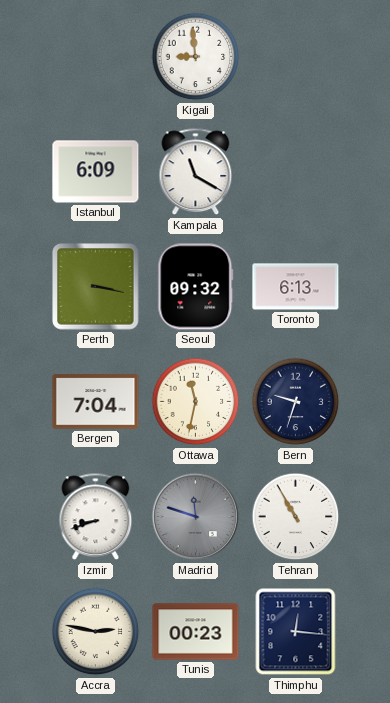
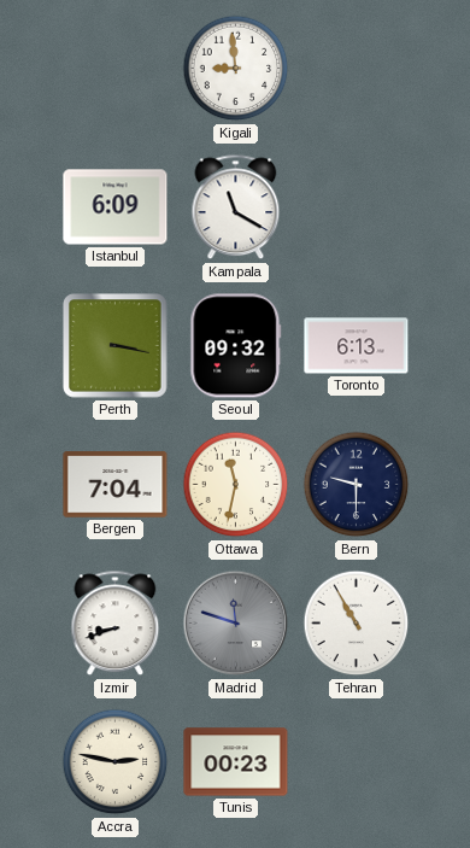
Bern: 9:33 -> 9:30 (357, 485)
Thimphu: 12:16 -> none (296, 632)
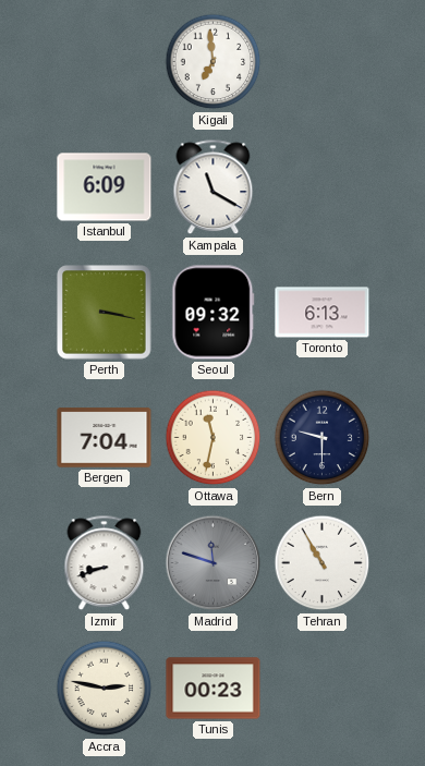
Kigali: 8:59 -> 6:59 (214, 62)
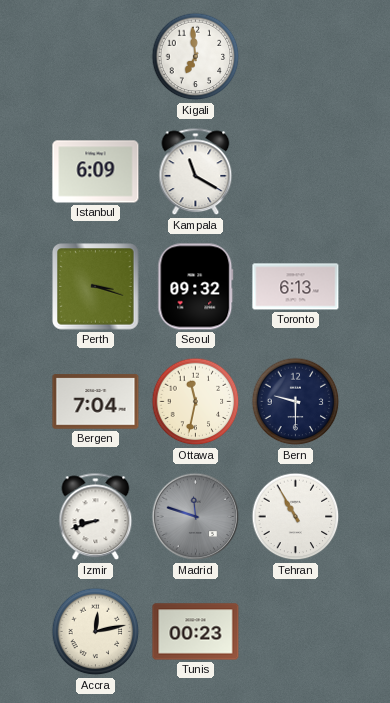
Perth: 3:17 -> 3:18 (96, 287)
Accra: 2:47 -> 12:13 (96, 632)
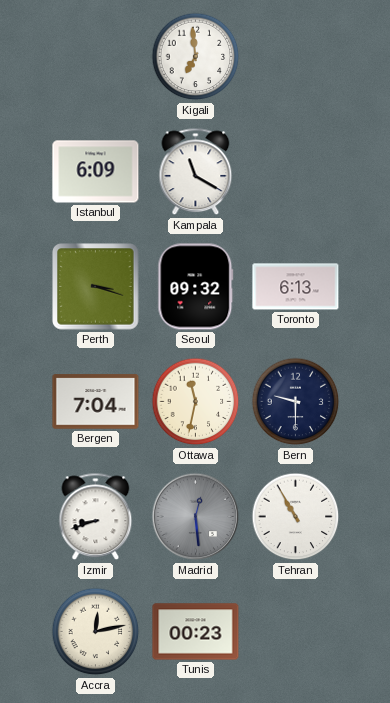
Madrid: 11:48 -> 12:29 (196, 517)
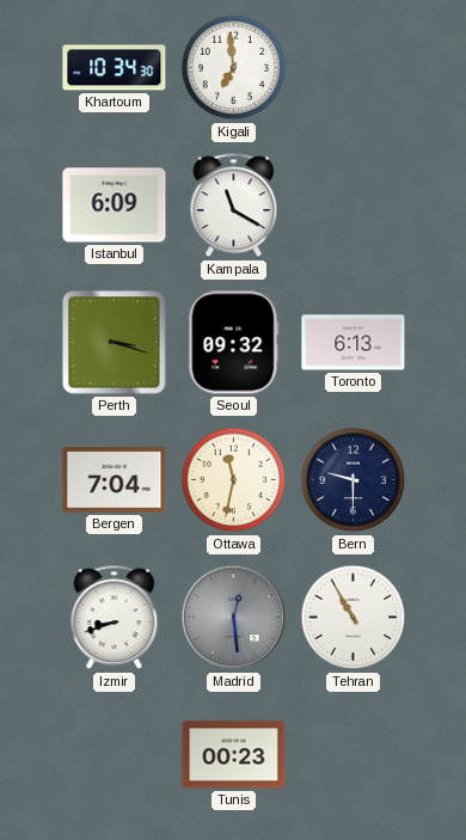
Khartoum: none -> 10:34 (115, 68)
Accra: 12:13 -> none (96, 632)
